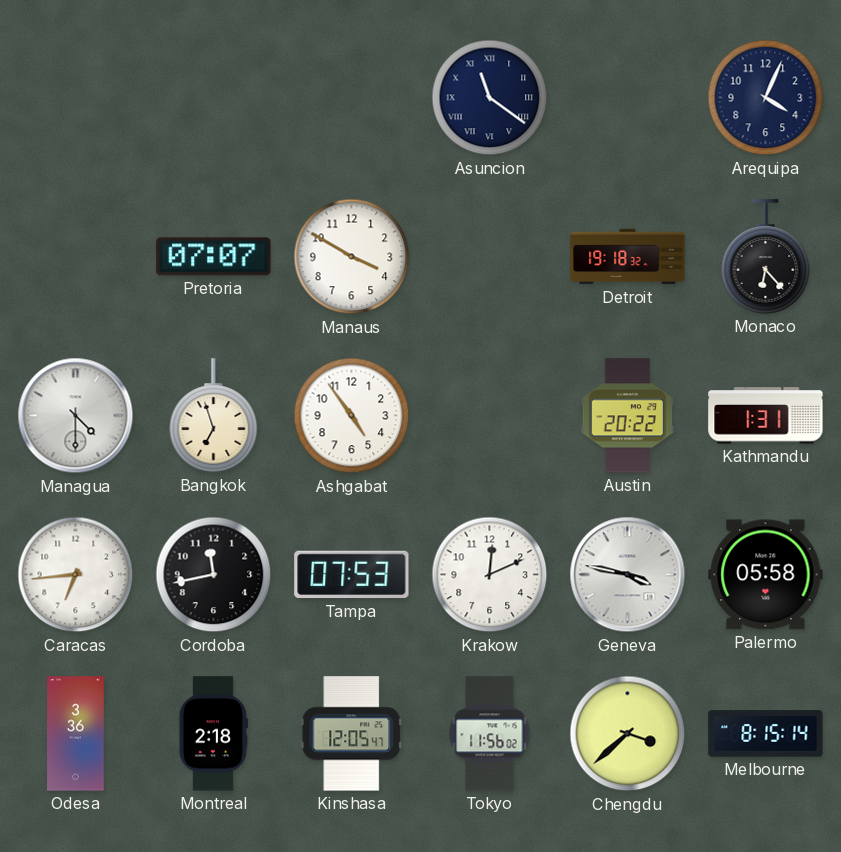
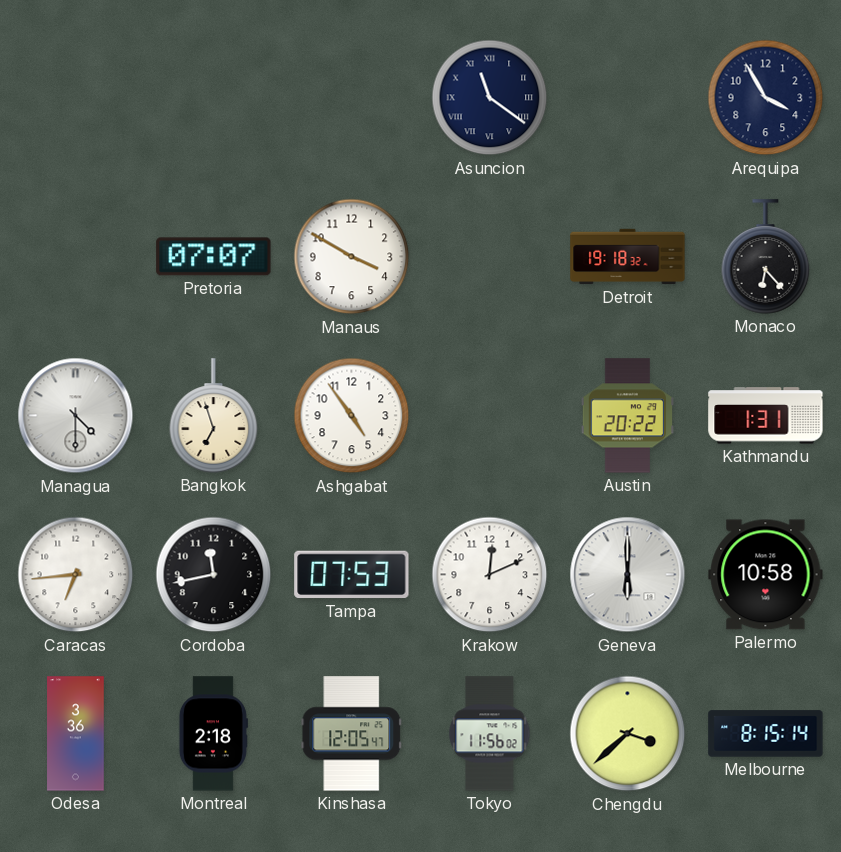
Arequipa: 4:04 -> 3:55 (766, 98)
Geneva: 3:47 -> 6:00 (628, 575)
Palermo: 05:58 -> 10:58 (766, 575)
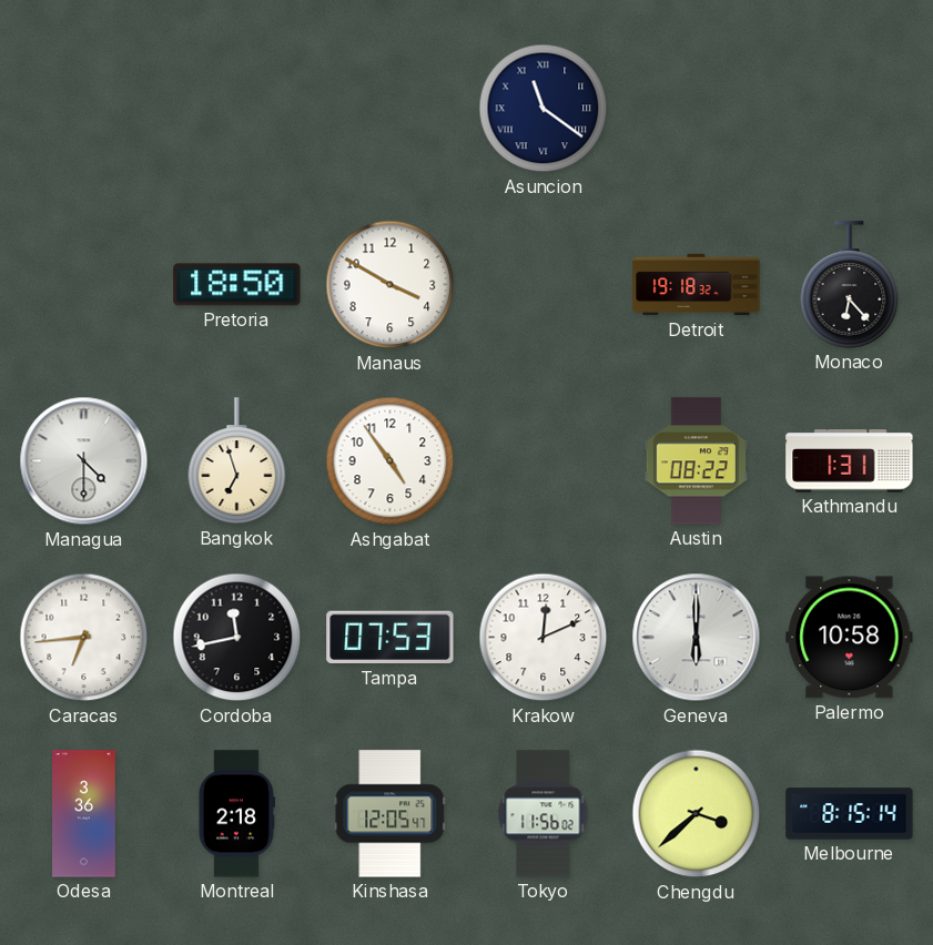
Arequipa: 3:55 -> none (766, 98)
Pretoria: 07:07 -> 18:50 (237, 285)
Austin: 20:22 -> 08:22 (696, 461)
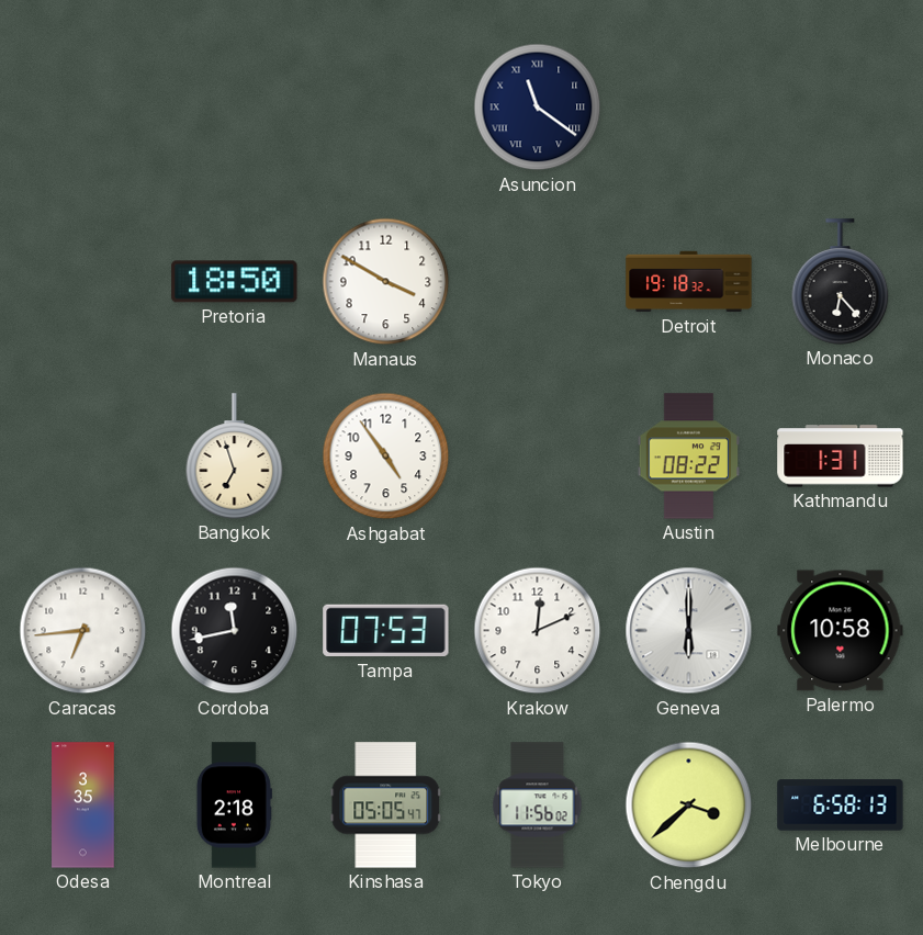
Managua: 4:30 -> none (84, 461)
Odesa: 3:36 -> 3:35 (83, 806)
Kinshasa: 12:05 -> 05:05 (386, 806)
Melbourne: 8:15 -> 6:58 (841, 806)
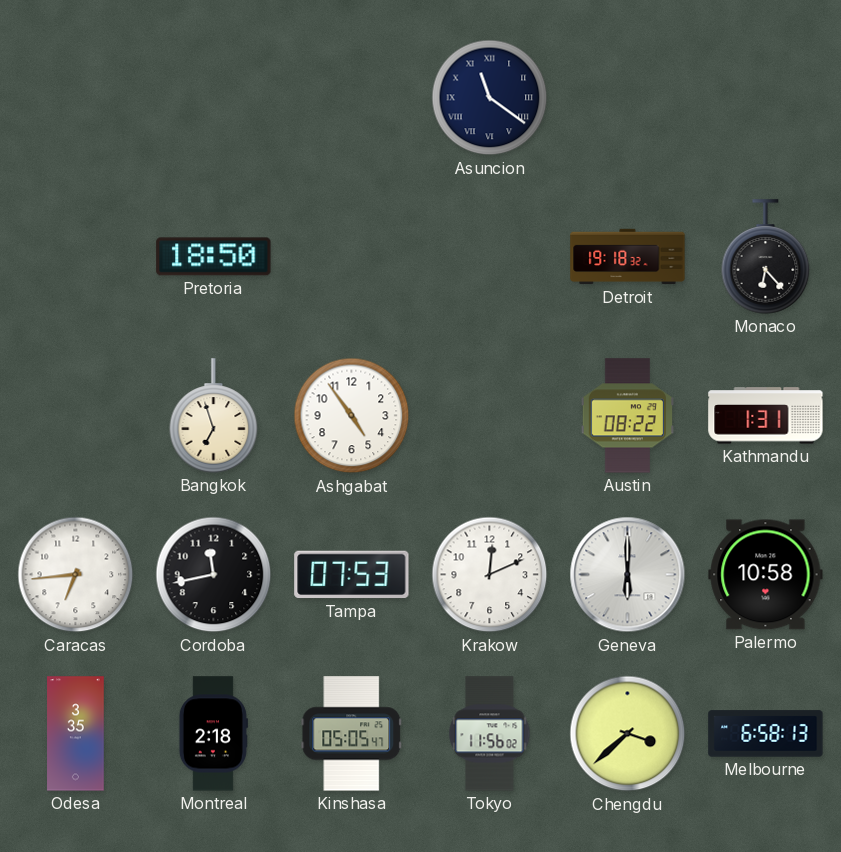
Manaus: 3:50 -> none (386, 282)
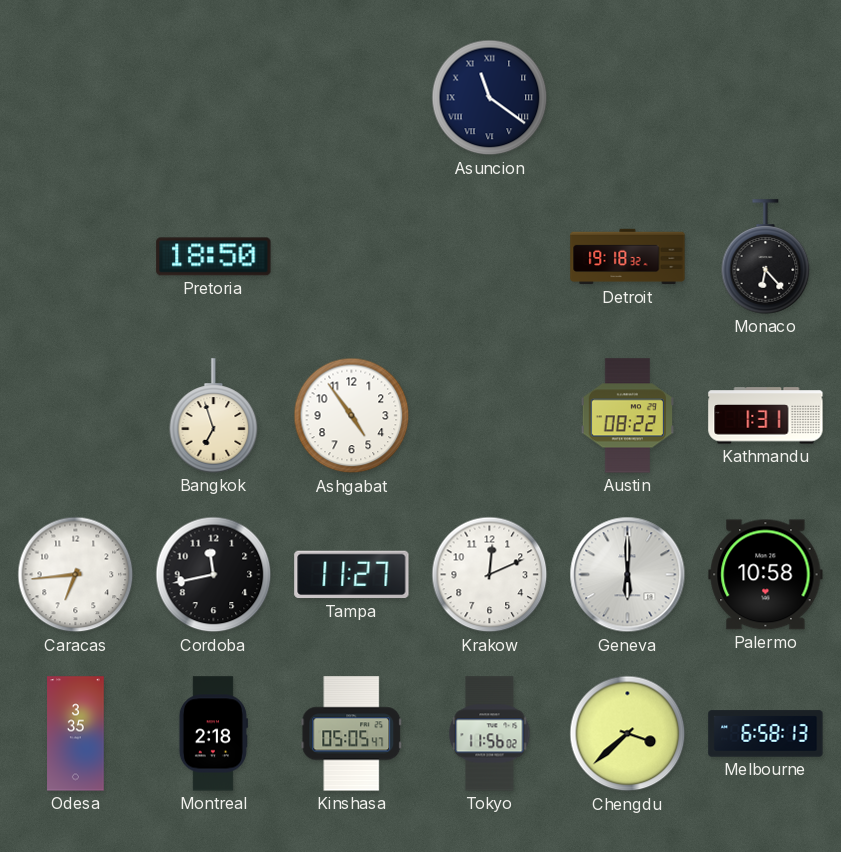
Tampa: 07:53 -> 11:27 (352, 575)
